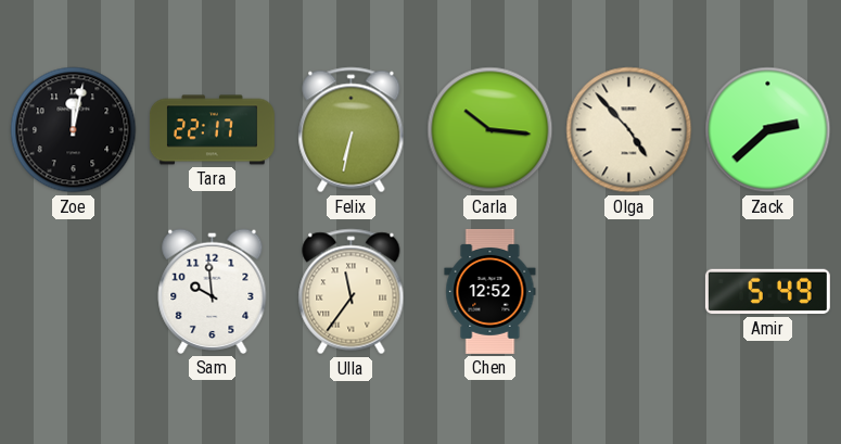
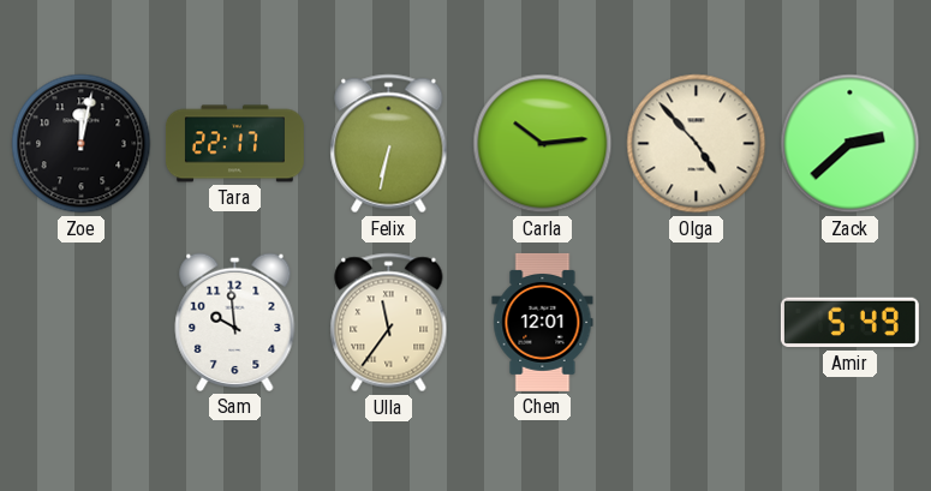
Carla: 10:16 -> 10:14 (543, 144)
Chen: 12:52 -> 12:01 (543, 322)
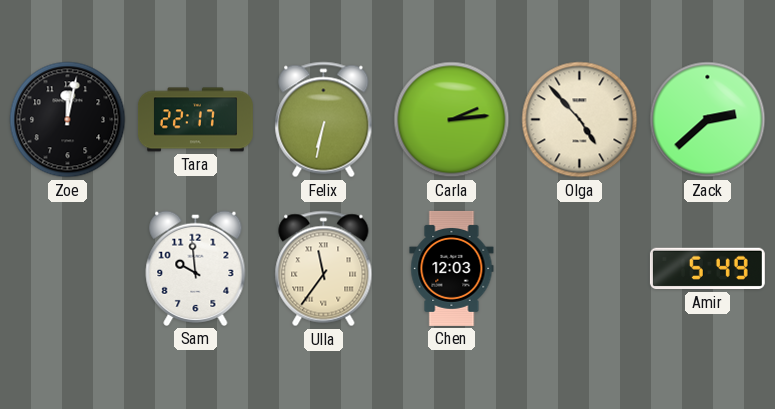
Carla: 10:14 -> 2:14 (452, 120)
Chen: 12:01 -> 12:03 (452, 268)
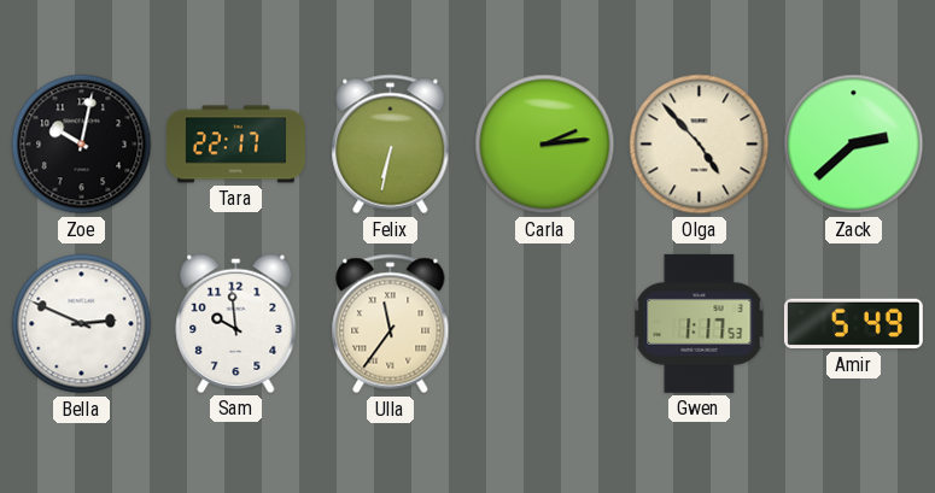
Zoe: 12:02 -> 10:02 (82, 145)
Bella: none -> 2:49 (82, 324)
Chen: 12:03 -> none (452, 268)
Gwen: none -> 1:17 (700, 323)
